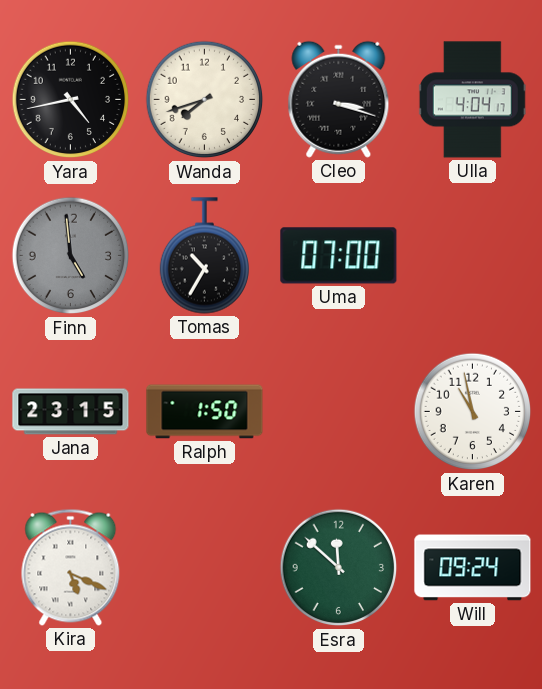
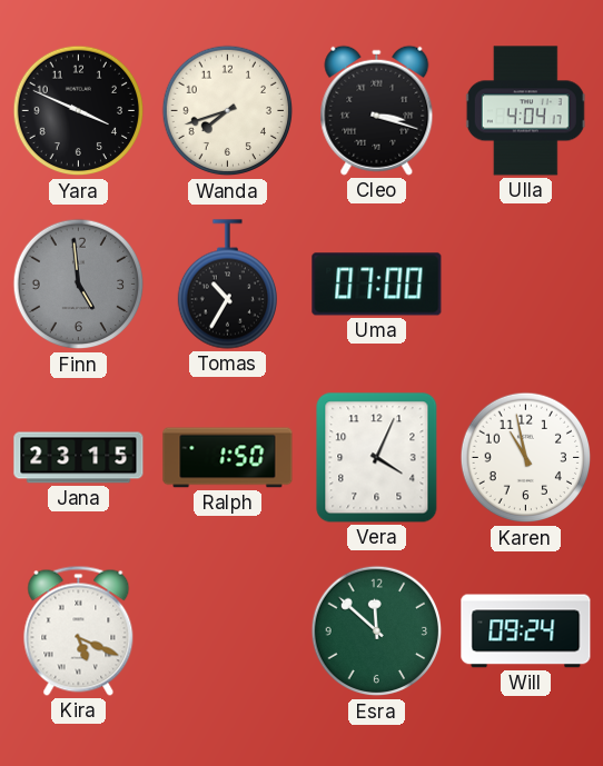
Yara: 4:43 -> 3:49 (79, 111)
Vera: none -> 4:04 (377, 458)
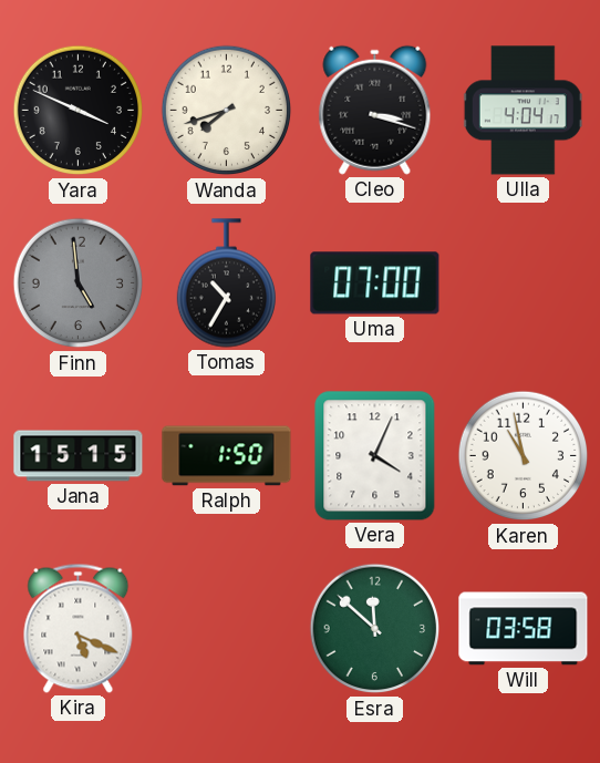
Jana: 23:15 -> 15:15 (79, 456)
Will: 09:24 -> 03:58 (524, 629)
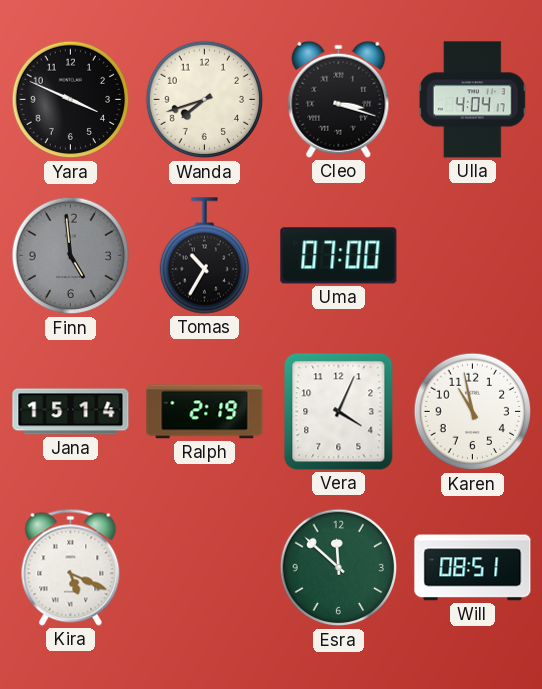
Jana: 15:15 -> 15:14 (71, 412)
Ralph: 1:50 -> 2:19 (205, 412)
Will: 03:58 -> 08:51 (473, 568)
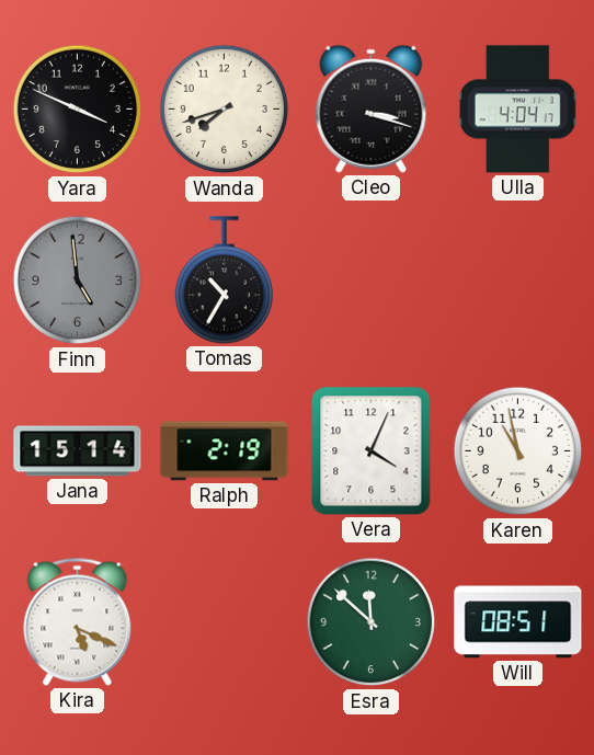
Uma: 07:00 -> none (339, 256)
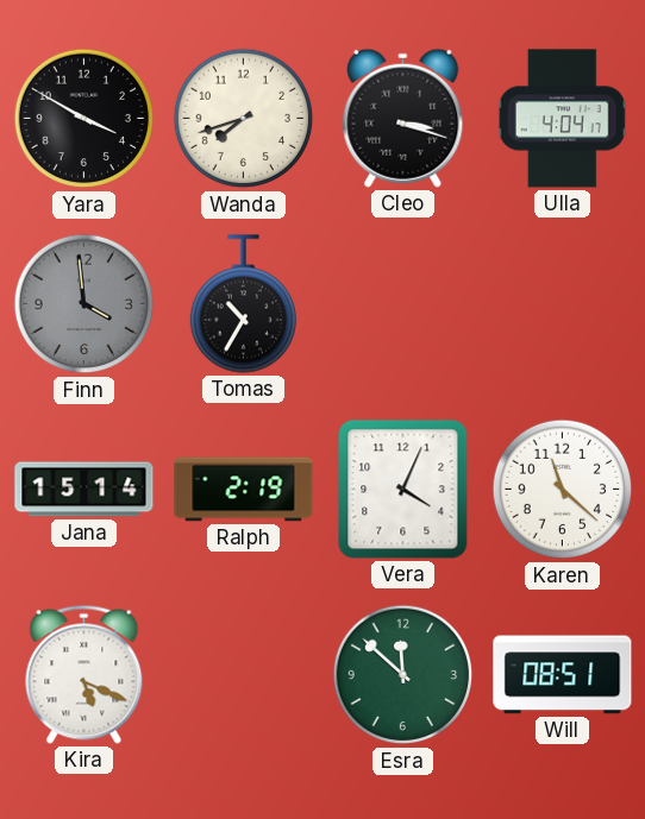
Yara: 3:49 -> 3:50 (84, 119)
Finn: 4:59 -> 3:59 (84, 304)
Karen: 10:58 -> 11:22 (563, 490)
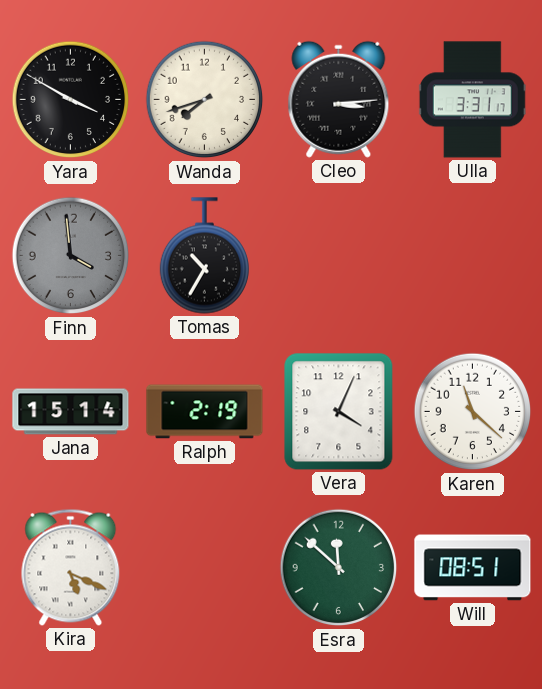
Cleo: 3:18 -> 3:14 (339, 99)
Ulla: 4:04 -> 3:31 (472, 100)
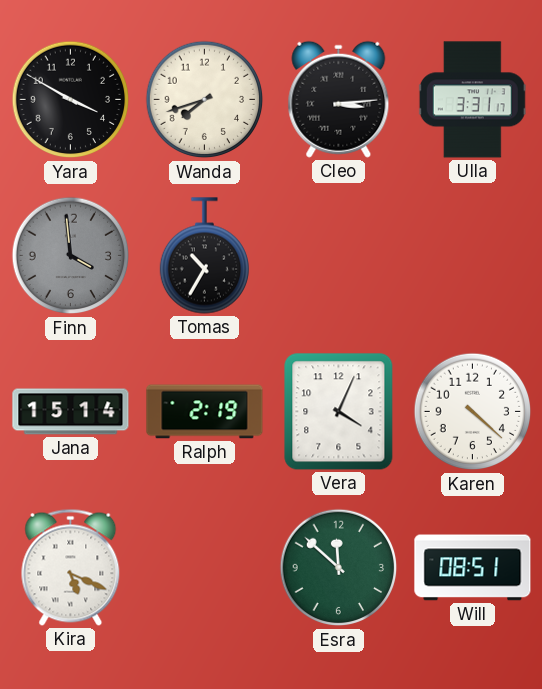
Karen: 11:22 -> 4:22 (473, 412)
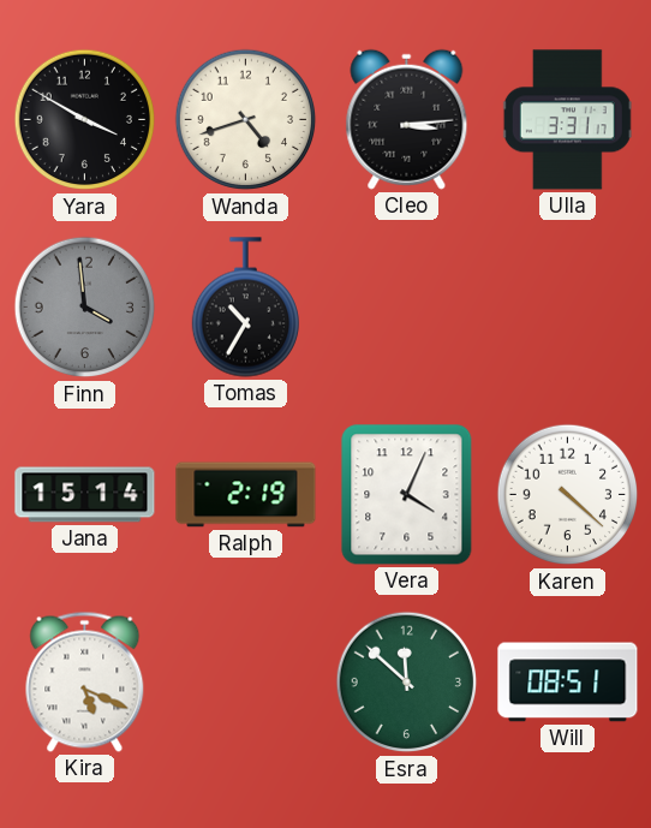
Wanda: 7:42 -> 4:42 (246, 120)
